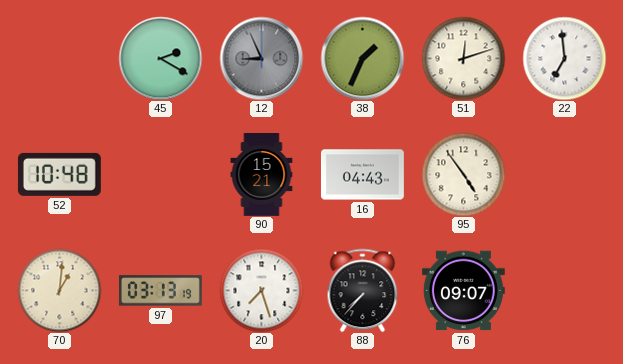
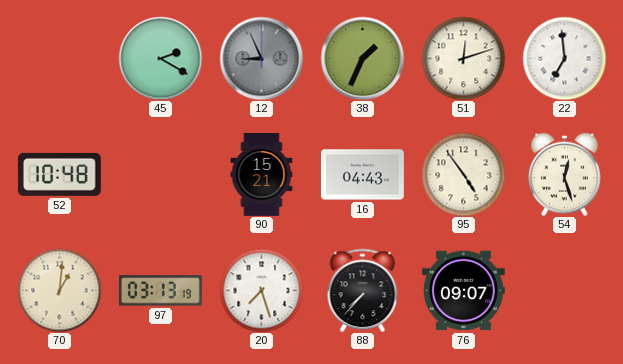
54: none -> 12:27 (565, 174)
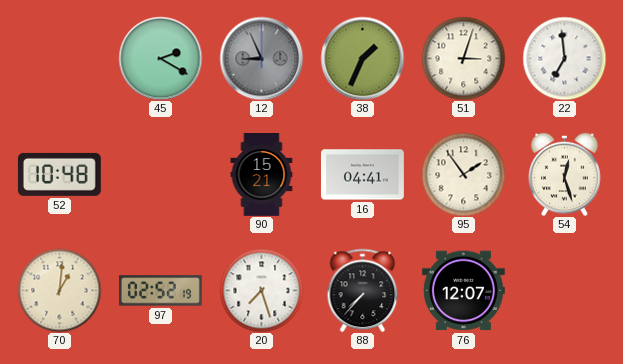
51: 12:12 -> 3:03 (463, 58)
16: 04:43 -> 04:41 (362, 175)
95: 4:54 -> 1:54 (463, 174)
97: 03:13 -> 02:52 (160, 291)
76: 09:07 -> 12:07 (463, 291)
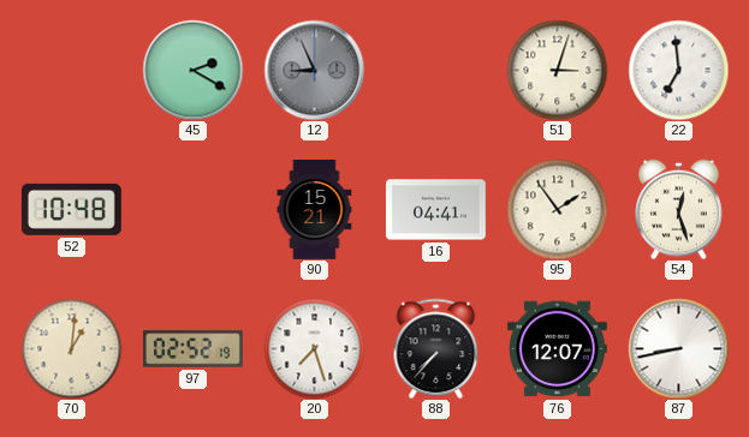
38: 1:34 -> none (362, 58)
87: none -> 8:43 (678, 348)
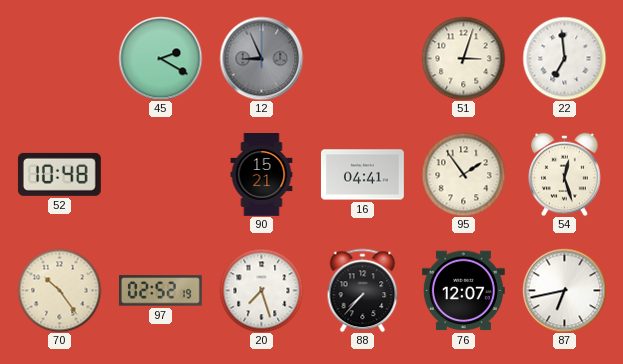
70: 1:01 -> 10:24 (59, 290)
87: 8:43 -> 6:43 (564, 290)
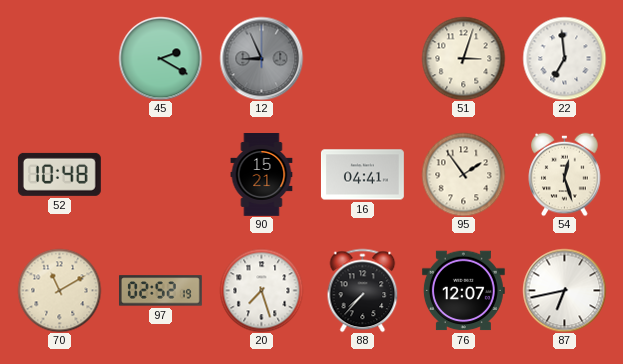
70: 10:24 -> 11:10 (59, 290)
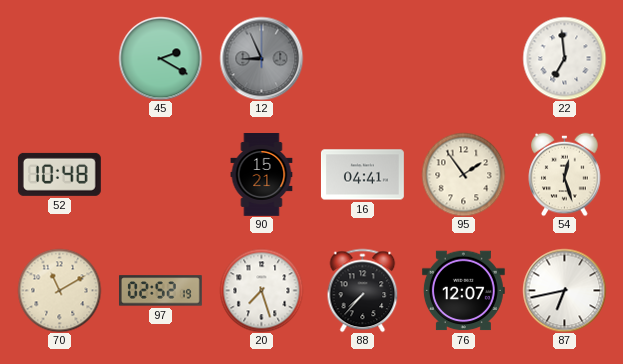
51: 3:03 -> none (463, 58)
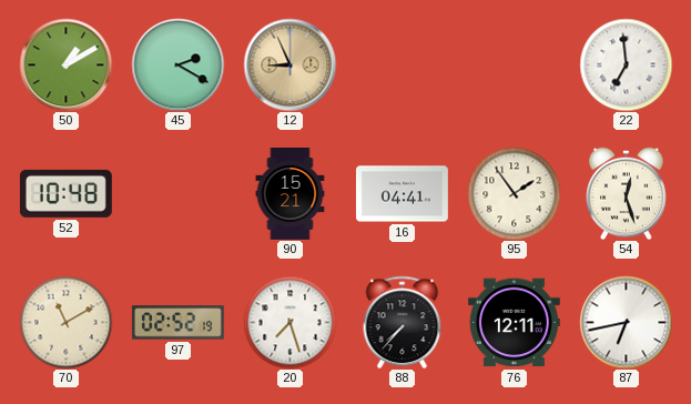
50: none -> 1:10 (65, 64)
12 dial: grey -> champagne (289, 64)
76: 12:07 -> 12:11 (514, 323)
